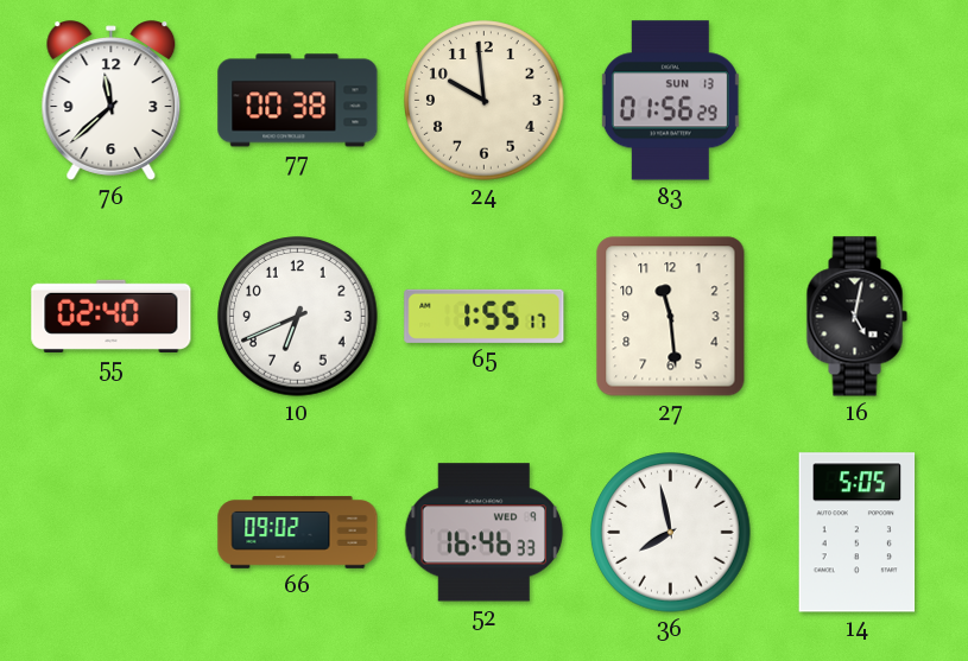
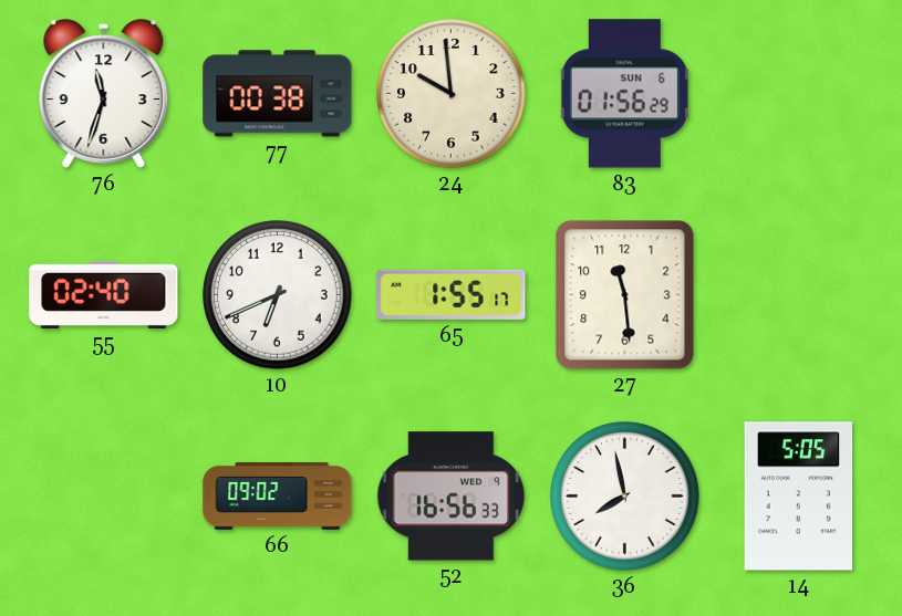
76: 11:38 -> 11:33 (104, 94)
83 date: SUN 13 -> SUN 6 (624, 94)
16: 5:02 -> none (856, 317)
52: 16:46 -> 16:56 (452, 497)
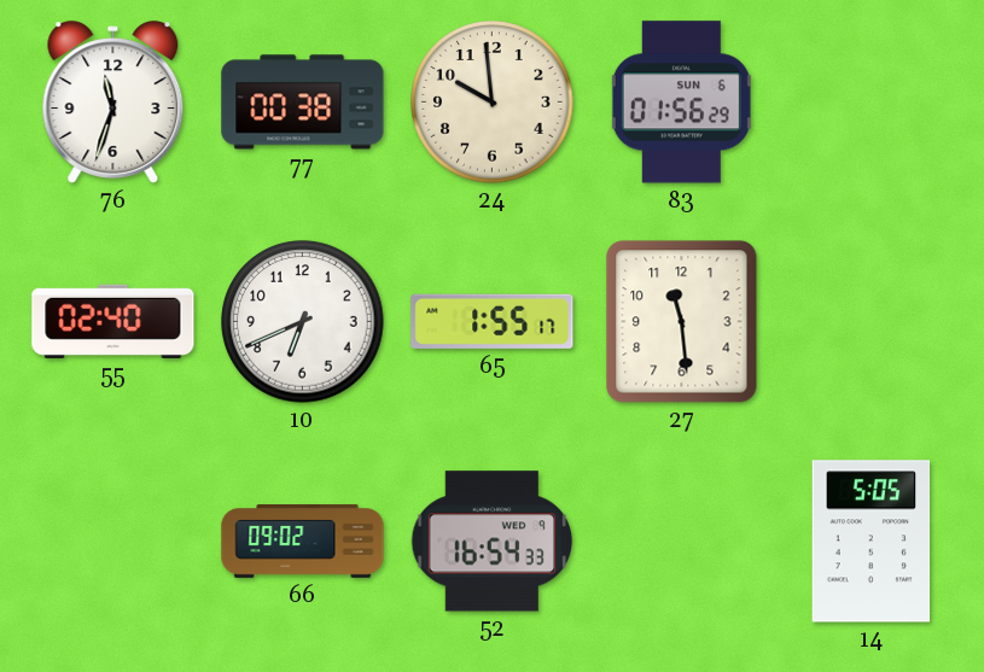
52: 16:56 -> 16:54 (493, 542)
36: 7:58 -> none (625, 497)
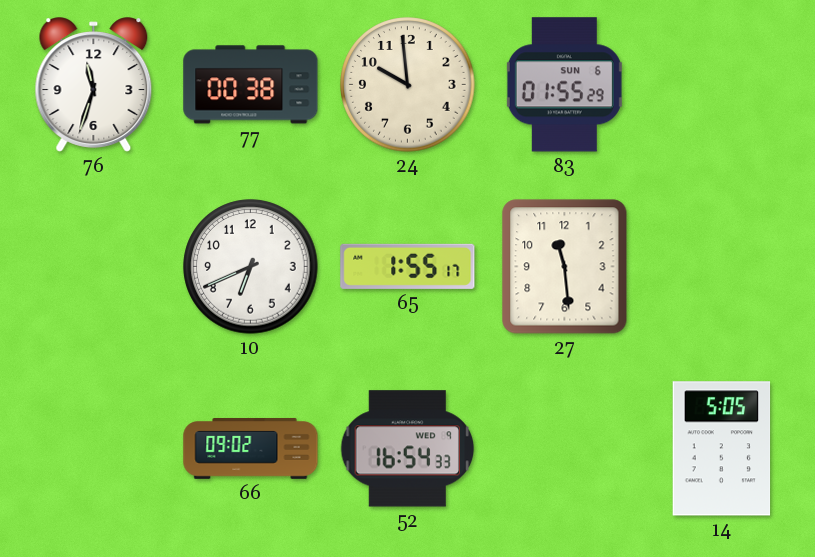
83: 01:56 -> 01:55 (564, 85)
55: 02:40 -> none (113, 321)
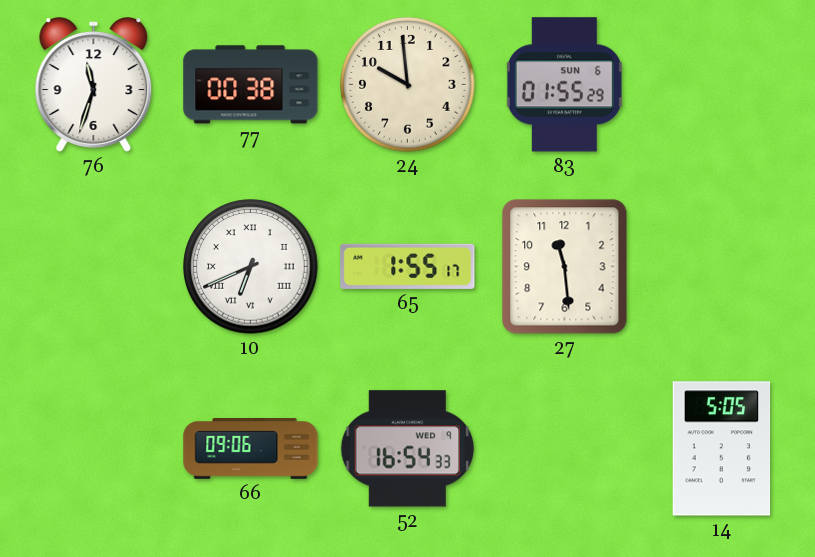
10 numerals: Arabic -> Roman (251, 267)
66: 09:02 -> 09:06 (251, 449)
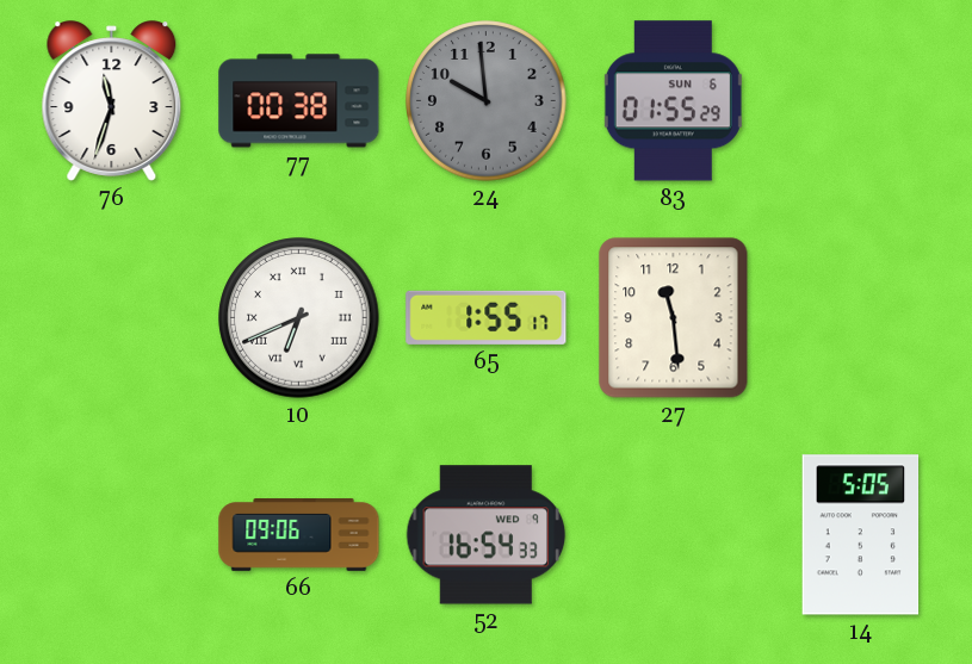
24 dial: cream -> grey (487, 101)
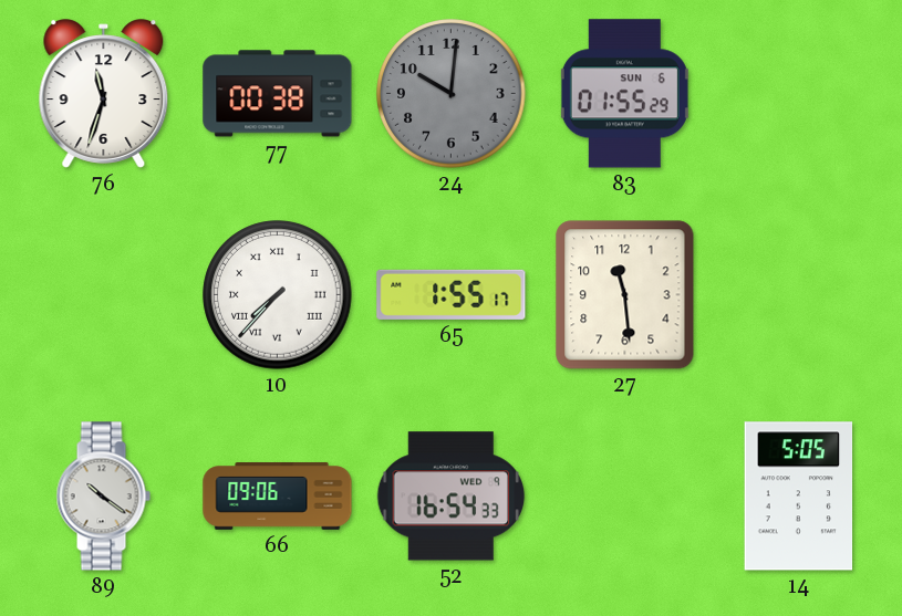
24: 9:59 -> 10:01 (452, 94)
10: 6:41 -> 7:37 (278, 295)
89: none -> 10:21 (103, 497)
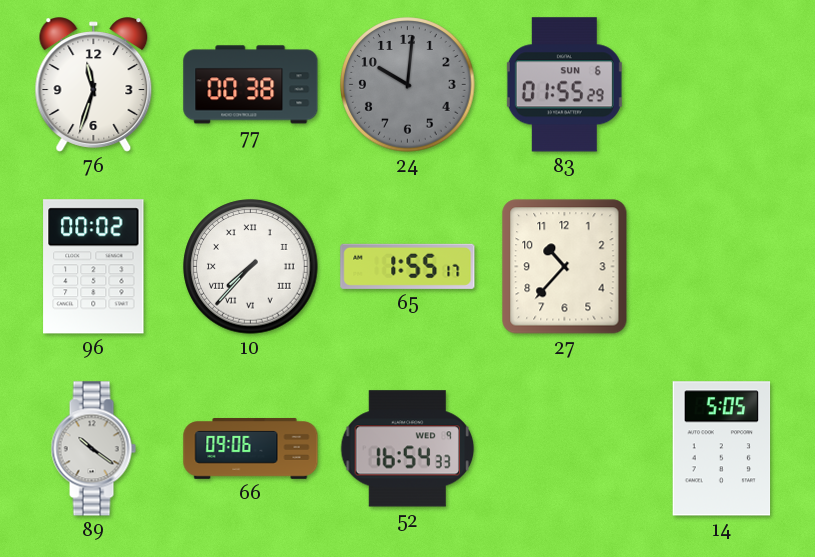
96: none -> 00:02 (94, 267)
27: 11:29 -> 10:37 (565, 267)
